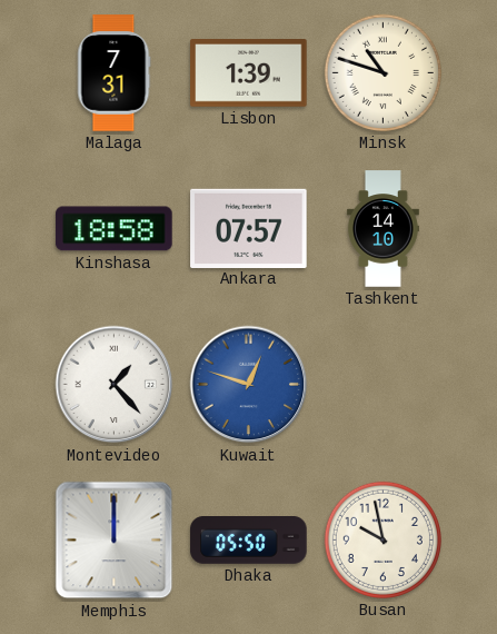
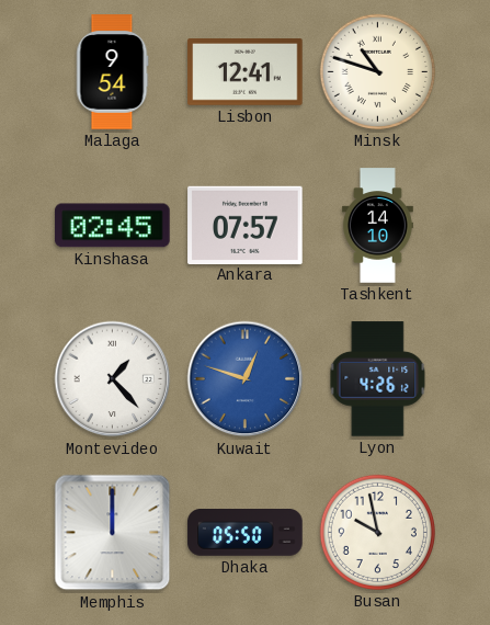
Malaga: 7:31 -> 9:54 (112, 72)
Lisbon: 1:39 -> 12:41 (246, 72)
Kinshasa: 18:58 -> 02:45 (113, 226)
Lyon: none -> 4:26 (378, 379)
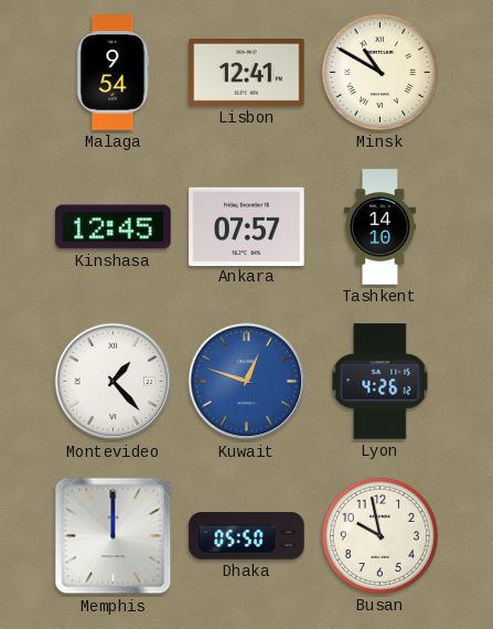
Minsk: 10:48 -> 10:50 (379, 72)
Kinshasa: 02:45 -> 12:45 (114, 227)
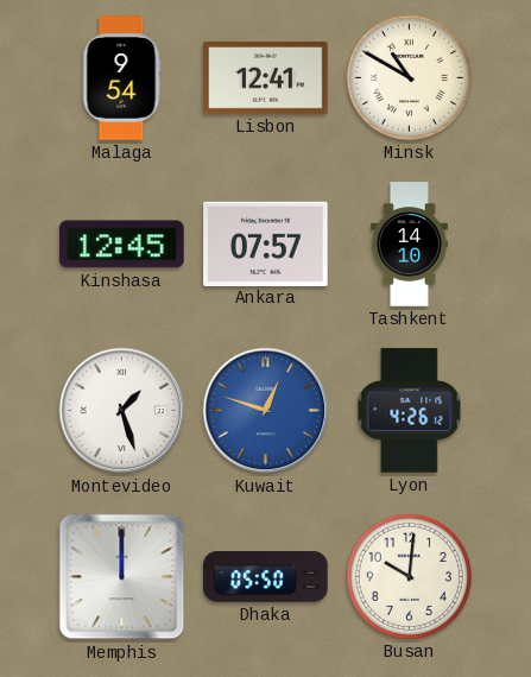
Montevideo: 1:23 -> 1:27 (122, 411)
Busan: 9:58 -> 10:01 (409, 576)
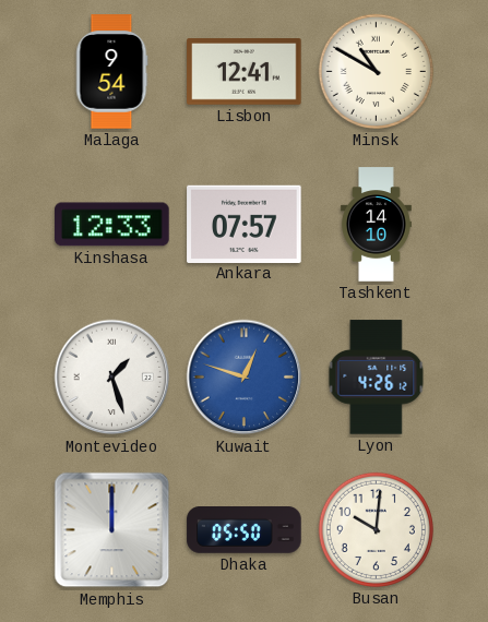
Kinshasa: 12:45 -> 12:33 (112, 225)
